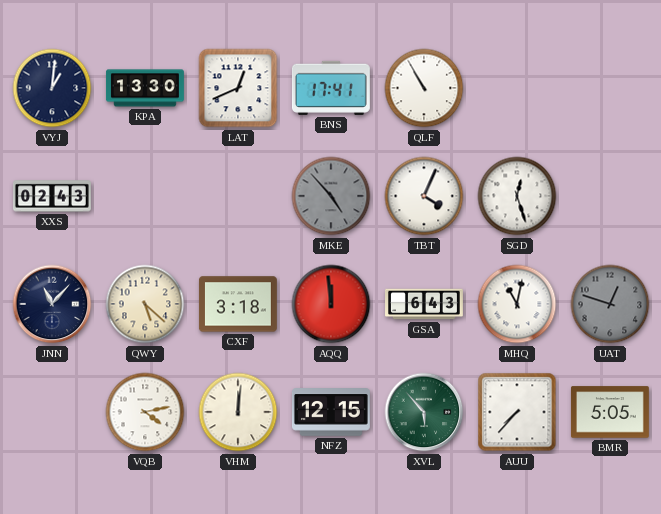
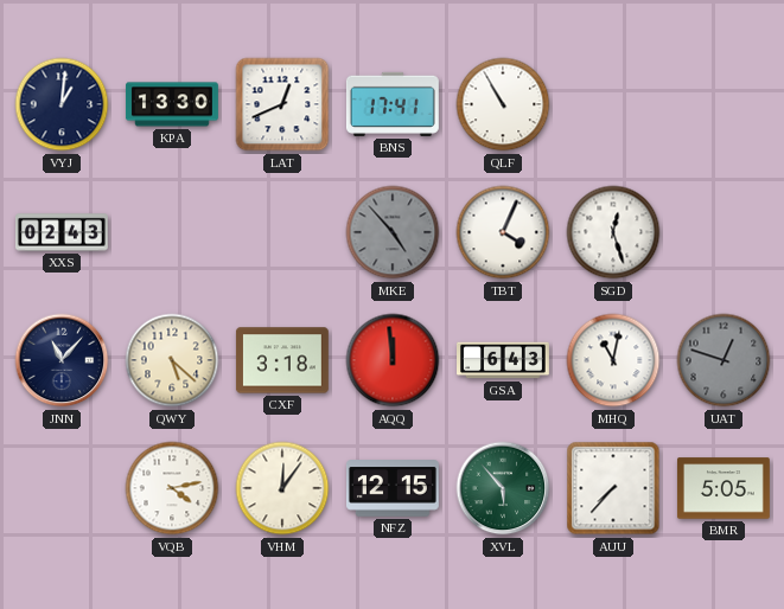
VHM: 12:01 -> 12:06 (282, 488)
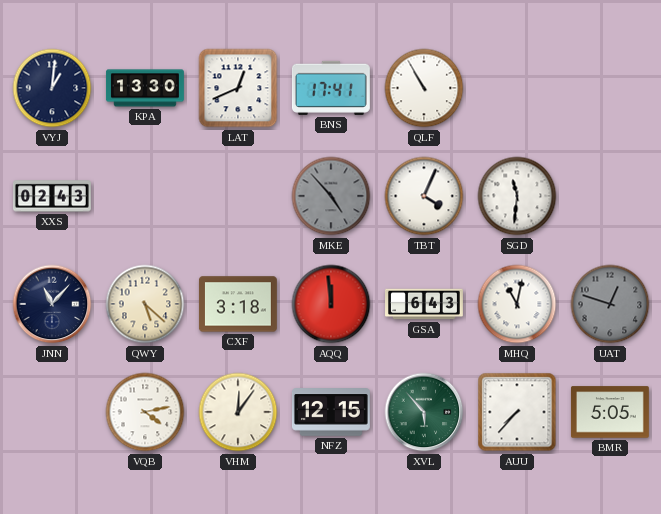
SGD: 12:27 -> 11:31 (517, 196)
